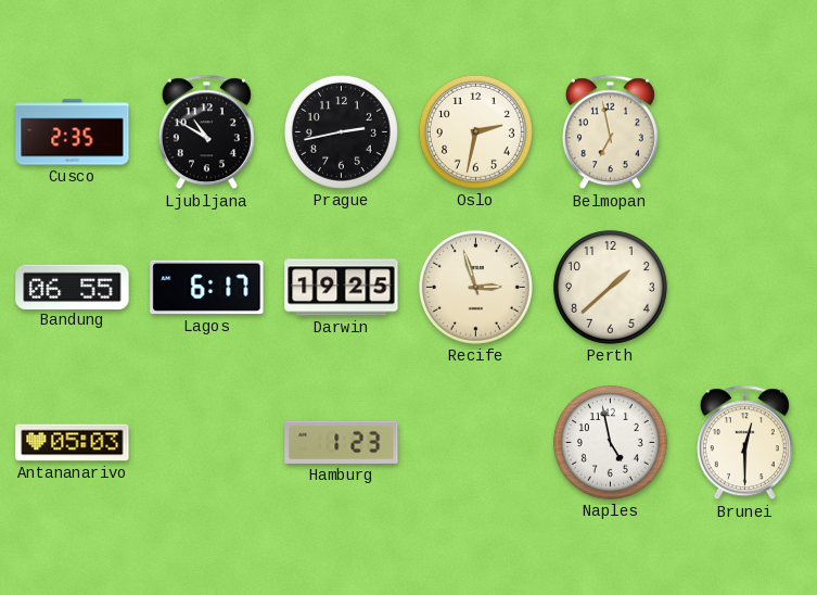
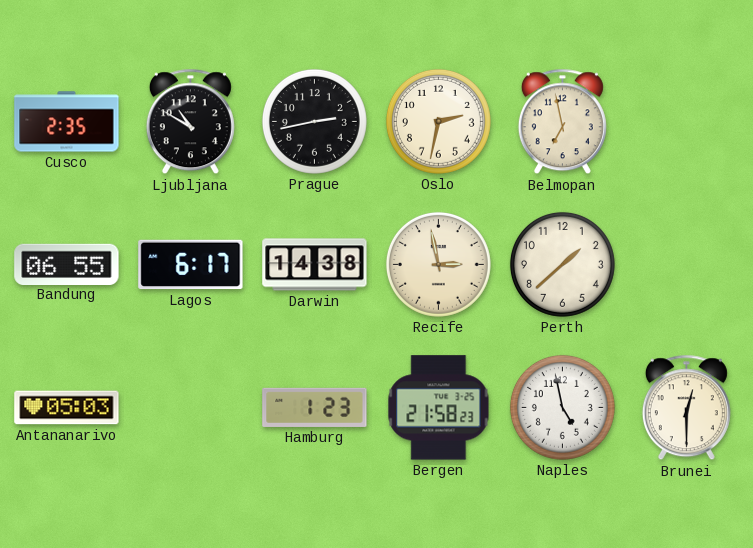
Darwin: 19:25 -> 14:38 (315, 265)
Recife: 2:57 -> 2:58 (438, 264)
Bergen: none -> 21:58 (439, 408)
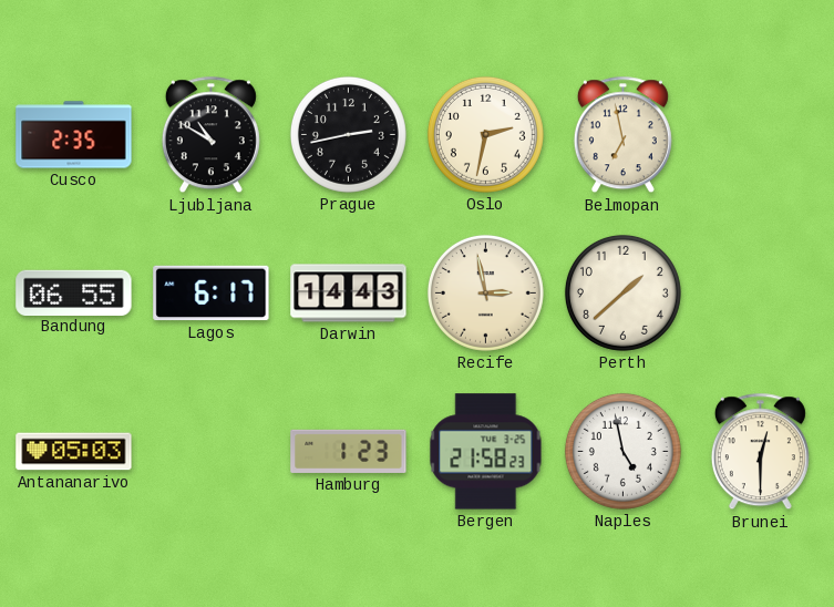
Darwin: 14:38 -> 14:43 (349, 294)
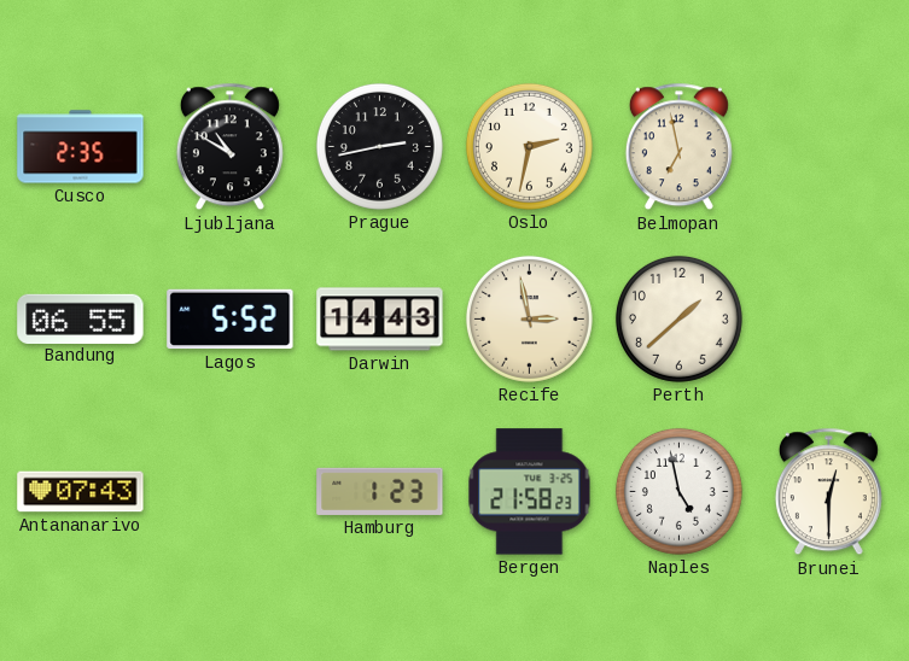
Lagos: 6:17 -> 5:52 (231, 320)
Antananarivo: 05:03 -> 07:43 (81, 492)
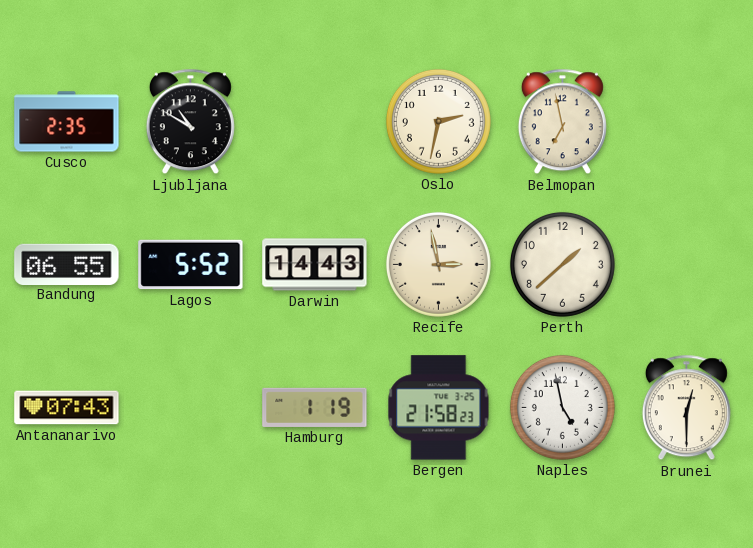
Prague: 2:43 -> none (379, 146)
Hamburg: 1:23 -> 1:19 (315, 407)
